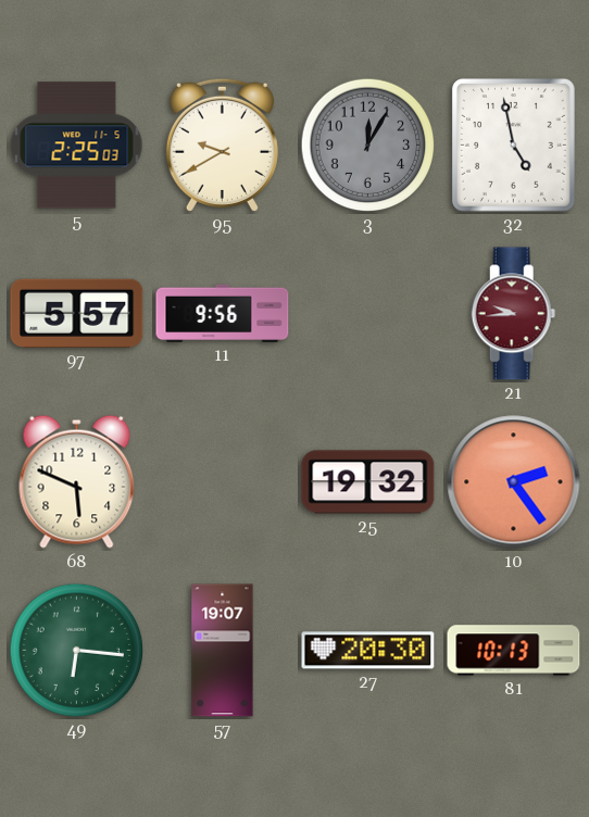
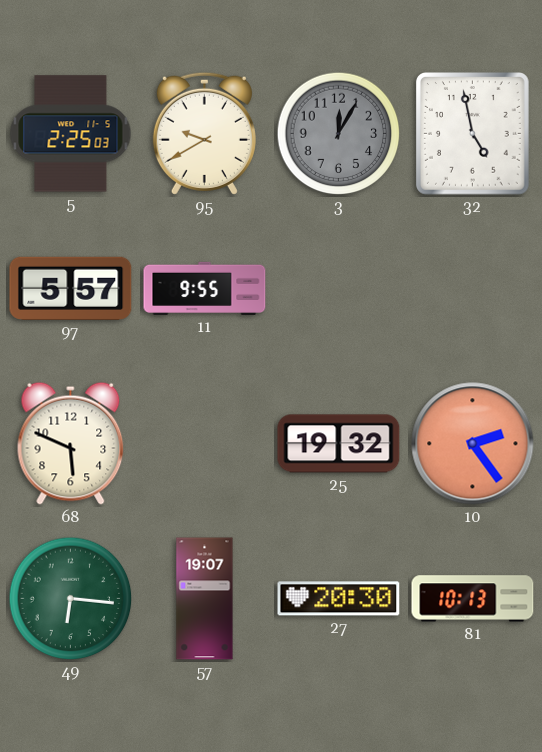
11: 9:56 -> 9:55 (205, 288)
21: 9:44 -> none (514, 314)
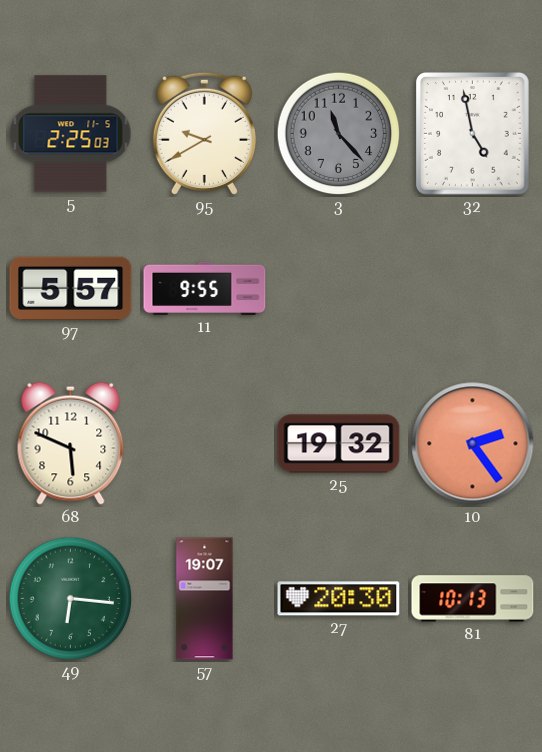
3: 12:05 -> 11:23 (339, 134)
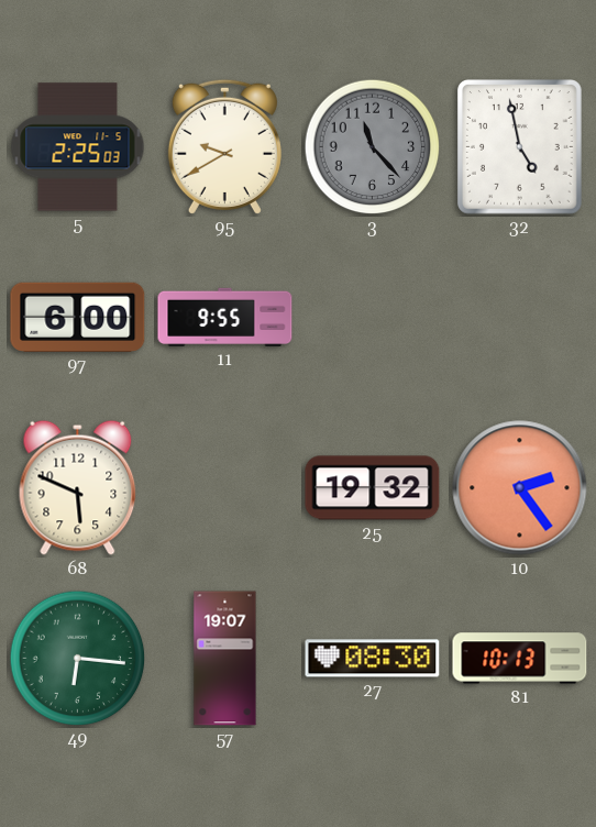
97: 5:57 -> 6:00 (78, 317)
27: 20:30 -> 08:30 (373, 659)
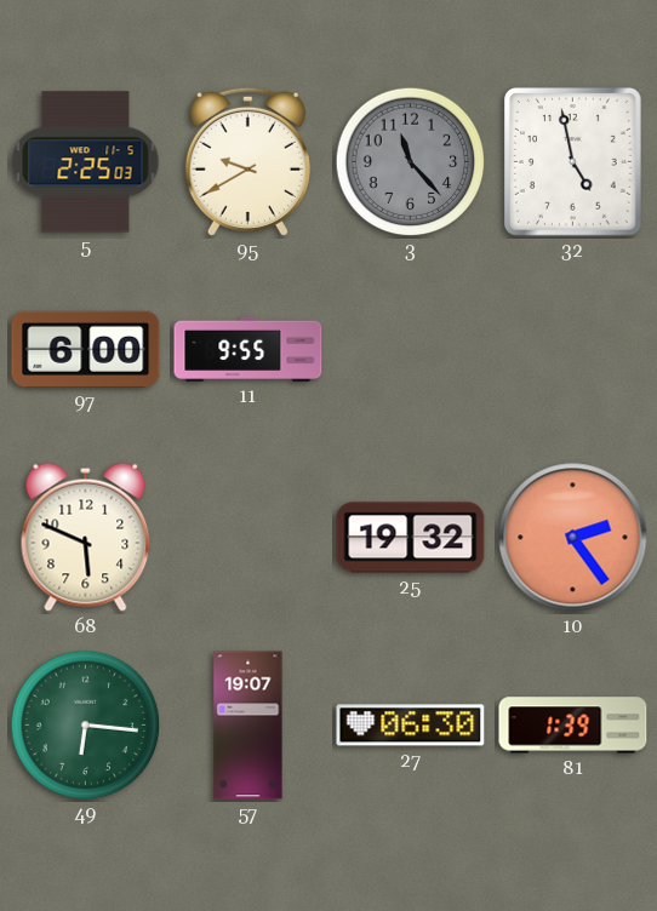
27: 08:30 -> 06:30 (411, 726)
81: 10:13 -> 1:39 (573, 726)
